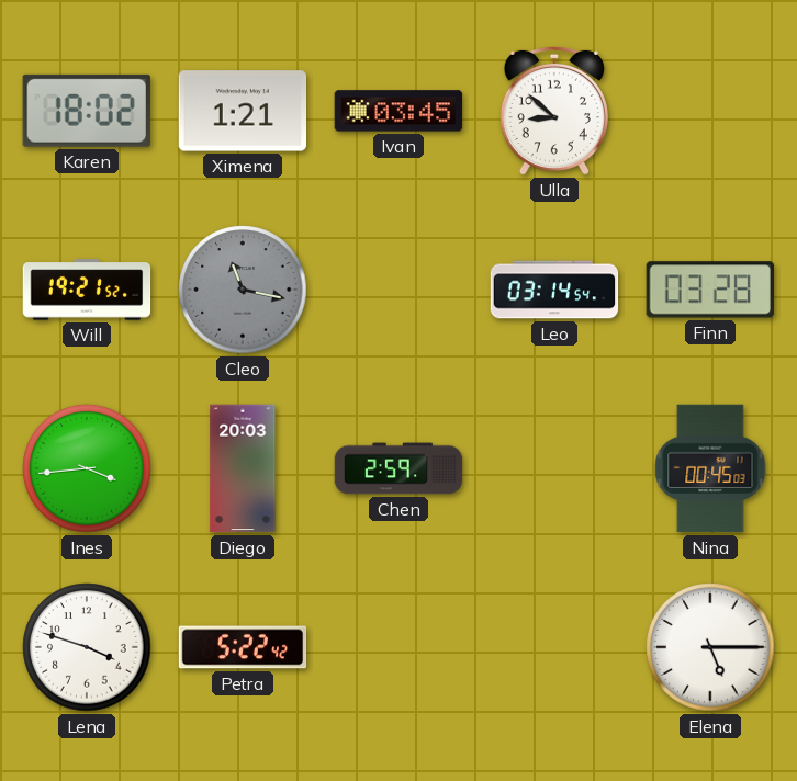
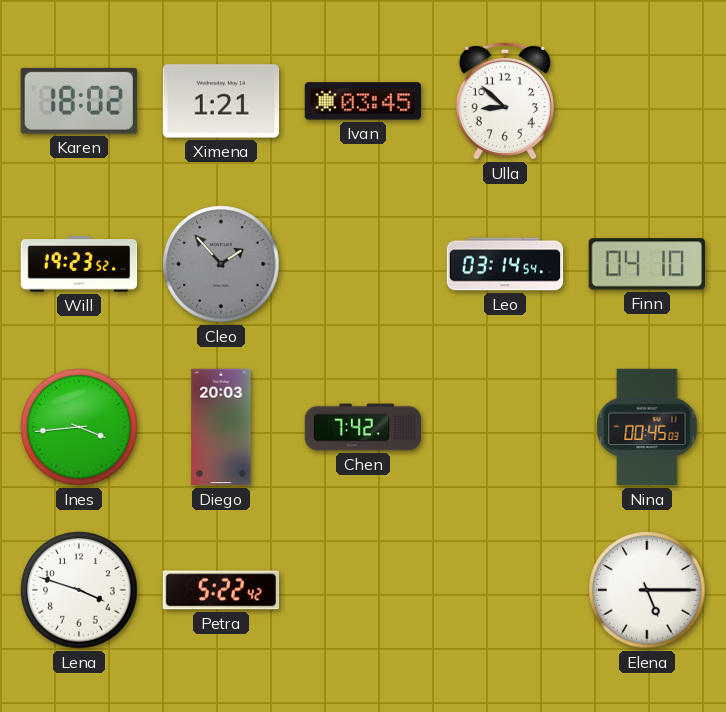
Will: 19:21 -> 19:23 (79, 264)
Cleo: 11:17 -> 1:53 (221, 264)
Finn: 03:28 -> 04:10 (647, 264)
Chen: 2:59 -> 7:42 (363, 427)
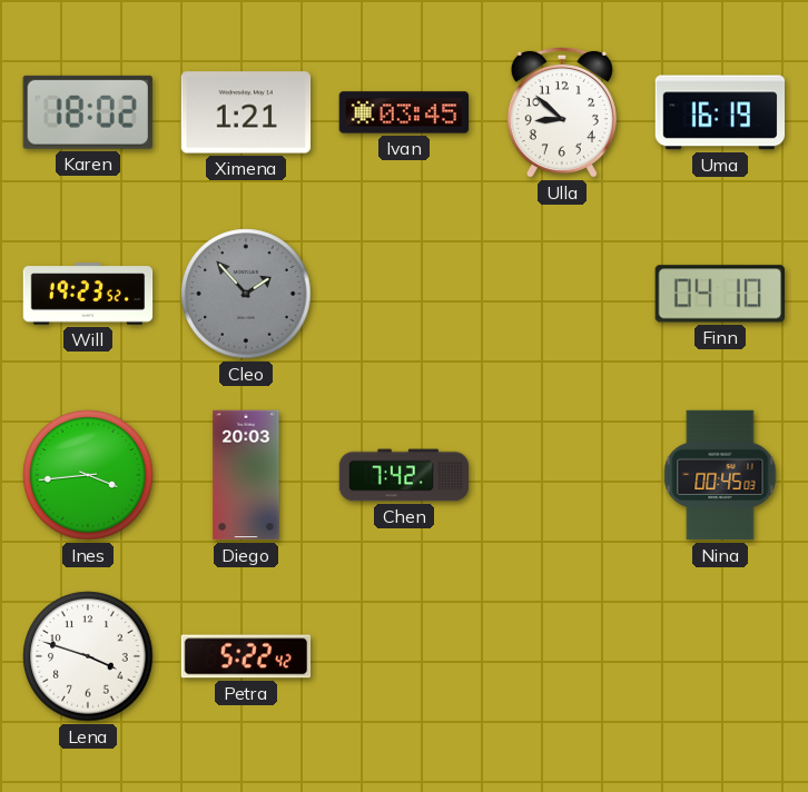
Uma: none -> 16:19 (720, 112)
Leo: 03:14 -> none (505, 264)
Elena: 5:15 -> none (647, 590)
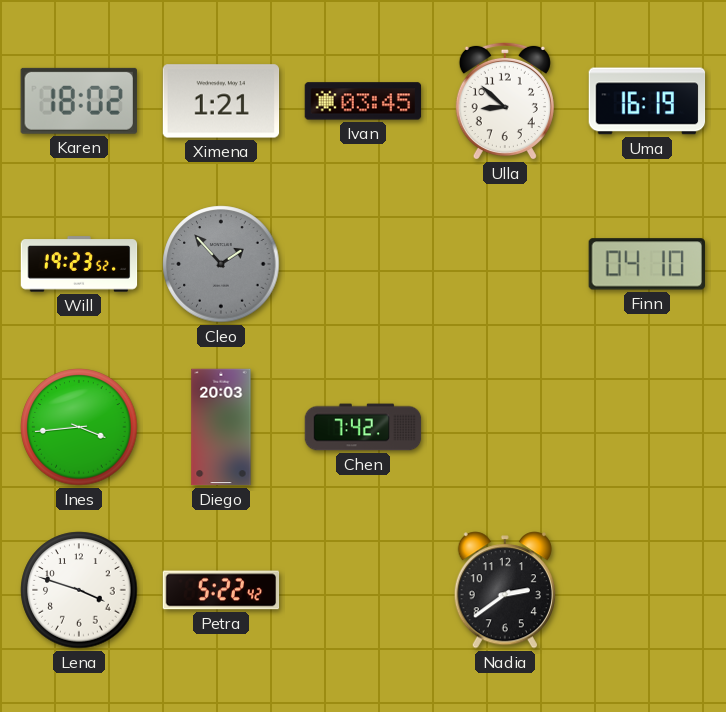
Nina: 00:45 -> none (720, 475)
Nadia: none -> 2:39 (505, 590)
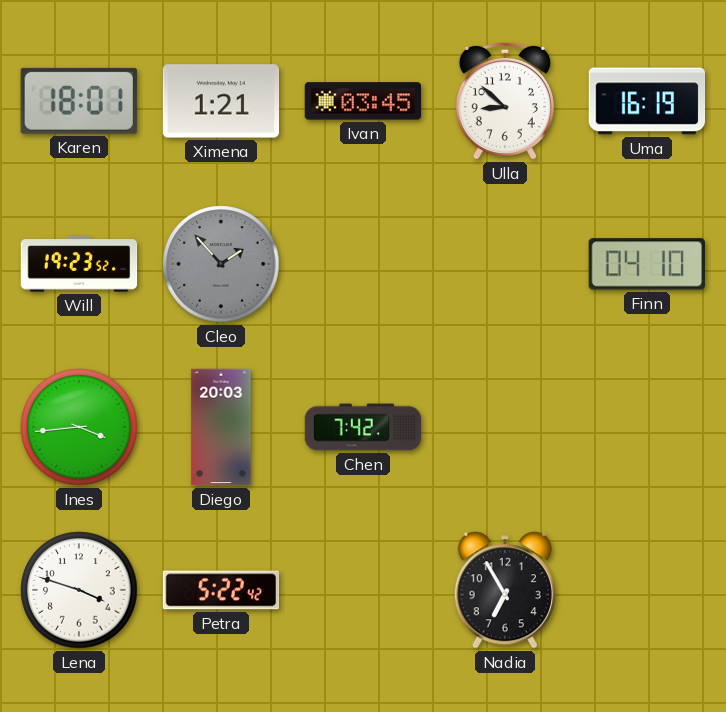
Karen: 18:02 -> 18:01 (79, 101)
Nadia: 2:39 -> 6:55 (505, 590)
